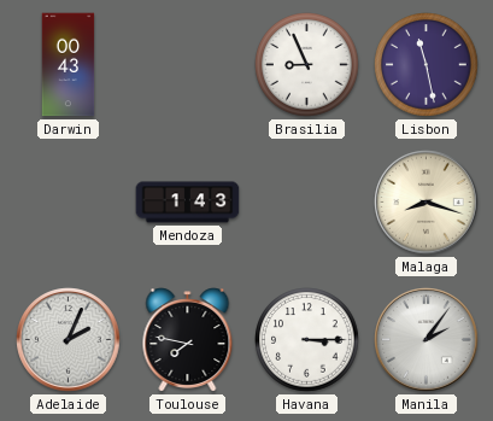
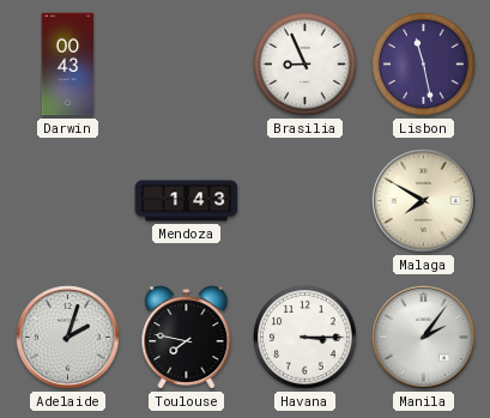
Malaga: 8:18 -> 7:50 (424, 201)
Adelaide: 2:04 -> 2:03 (68, 338)
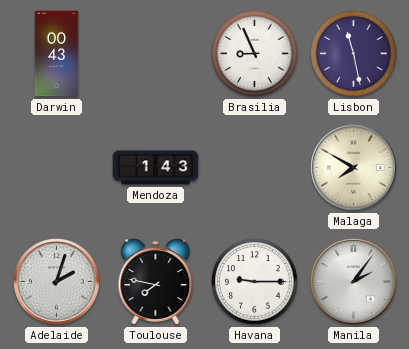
Havana: 3:15 -> 9:15 (255, 282)
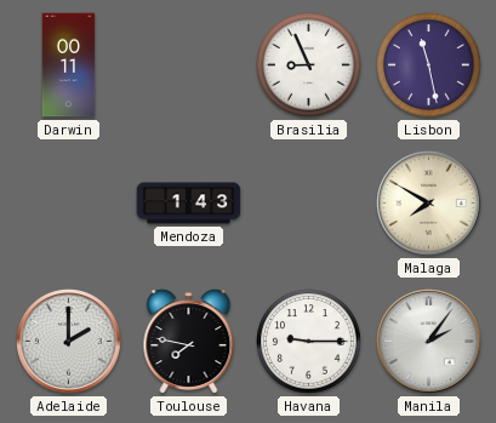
Darwin: 00:43 -> 00:11 (69, 65)
Adelaide: 2:03 -> 2:00 (69, 342)
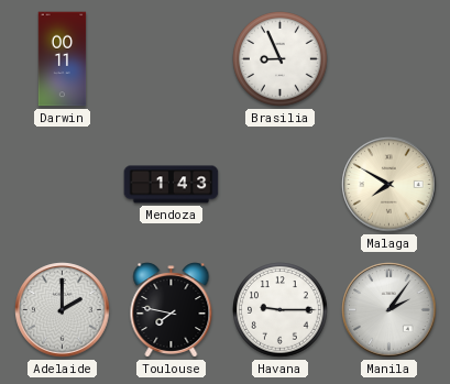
Lisbon: 11:28 -> none (429, 65)
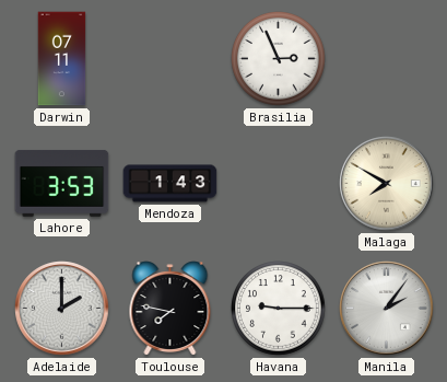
Darwin: 00:11 -> 07:11 (62, 59)
Brasilia: 8:56 -> 2:56 (279, 59)
Lahore: none -> 3:53 (62, 183)
